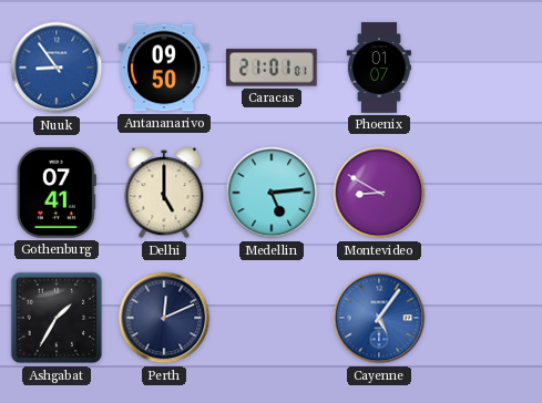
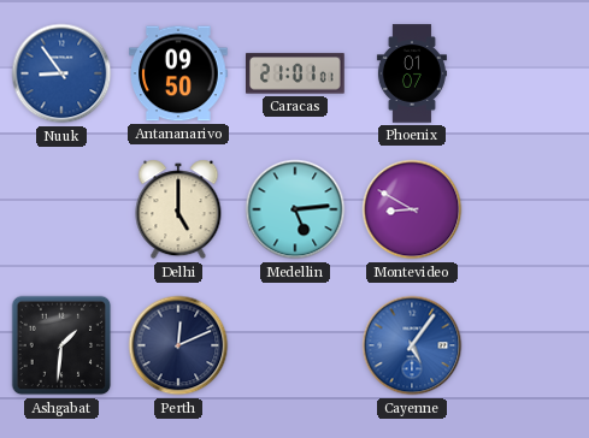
Gothenburg: 07:41 -> none (57, 193)
Ashgabat: 1:35 -> 1:31 (61, 345)
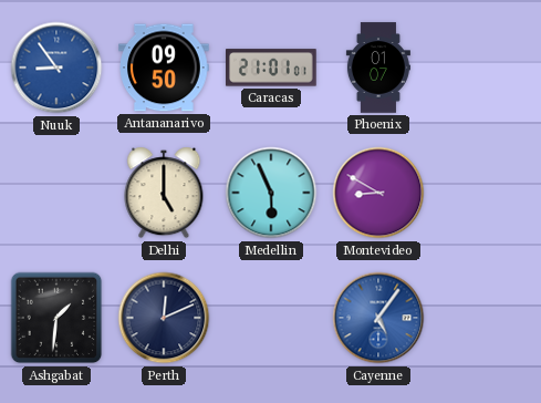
Medellin: 5:14 -> 5:56 (271, 193)
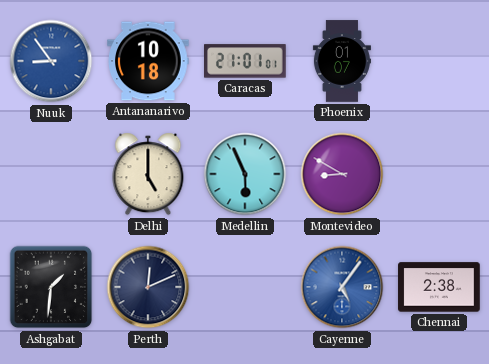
Antananarivo: 09:50 -> 10:18 (148, 61)
Chennai: none -> 2:38 (439, 287)
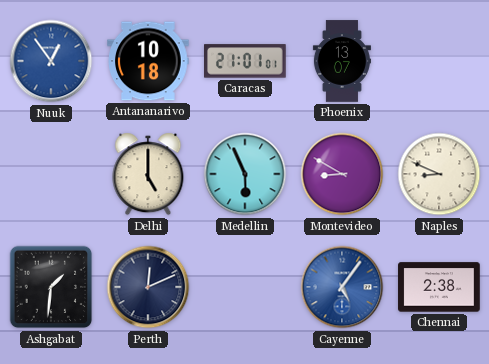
Nuuk: 8:54 -> 12:54 (51, 61)
Phoenix: 01:07 -> 13:07 (342, 61)
Naples: none -> 8:49 (439, 174)
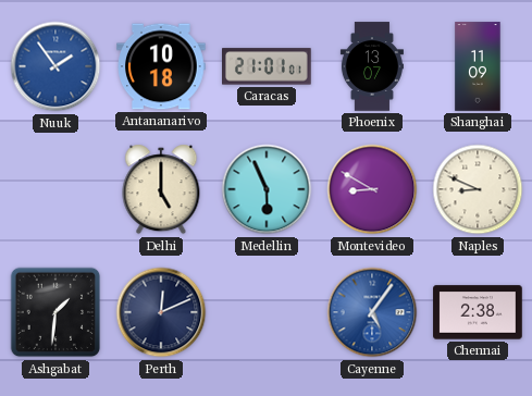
Nuuk: 12:54 -> 1:54 (55, 66)
Shanghai: none -> 11:09 (478, 66)
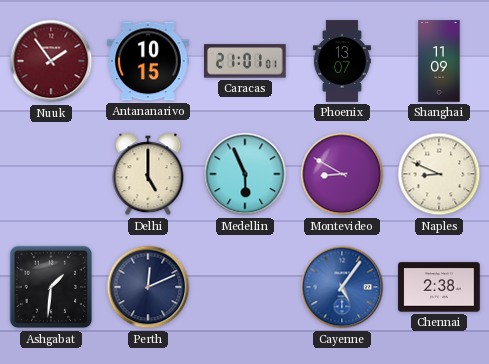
Nuuk dial: blue -> burgundy (51, 61)
Antananarivo: 10:18 -> 10:15 (148, 61)
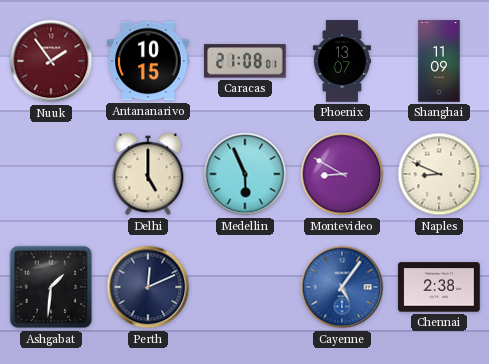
Caracas: 21:01 -> 21:08 (246, 61)
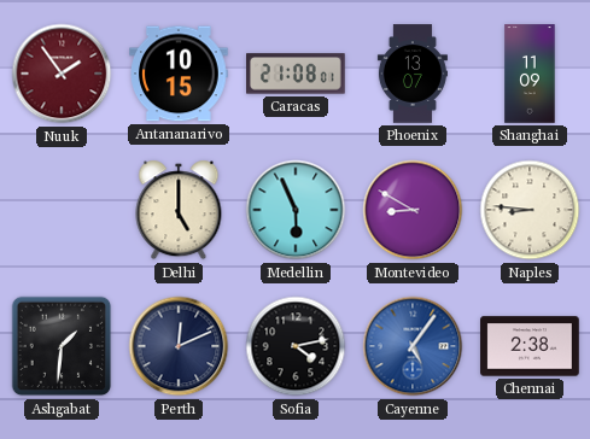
Naples: 8:49 -> 8:46 (530, 210)
Sofia: none -> 4:13 (296, 346)
